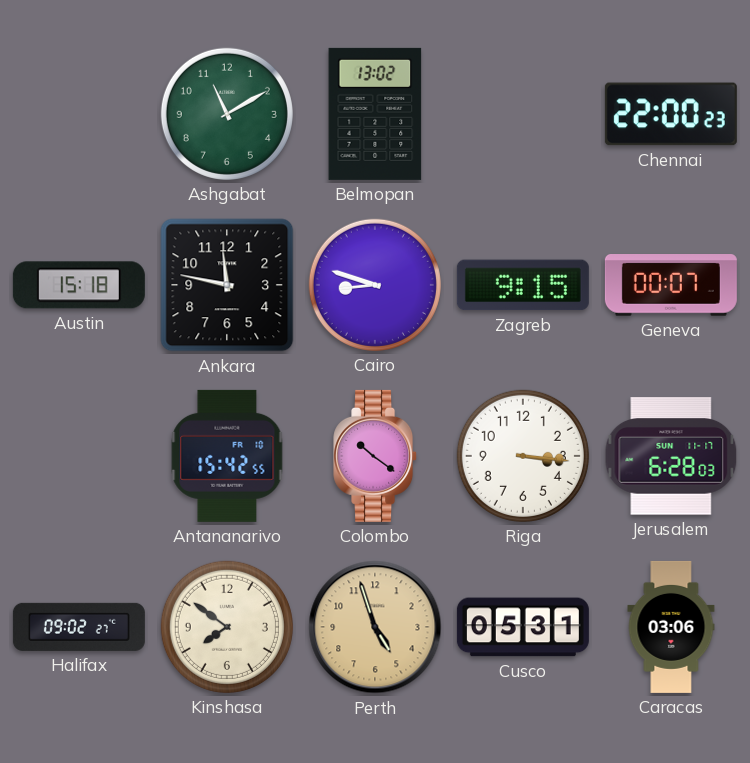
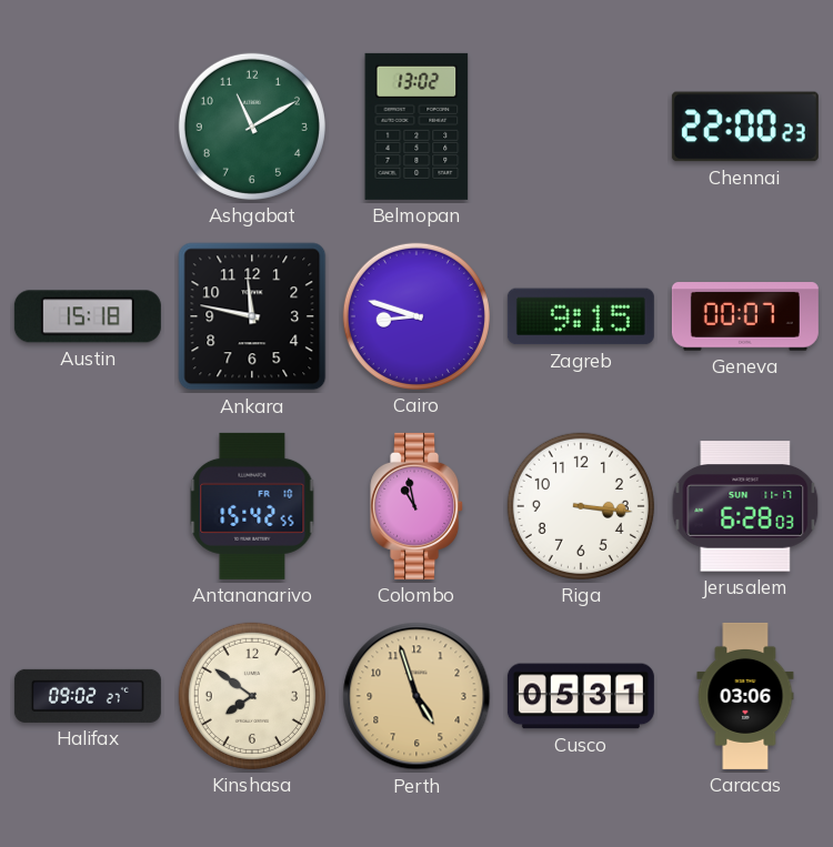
Colombo: 10:21 -> 10:58 (418, 506)
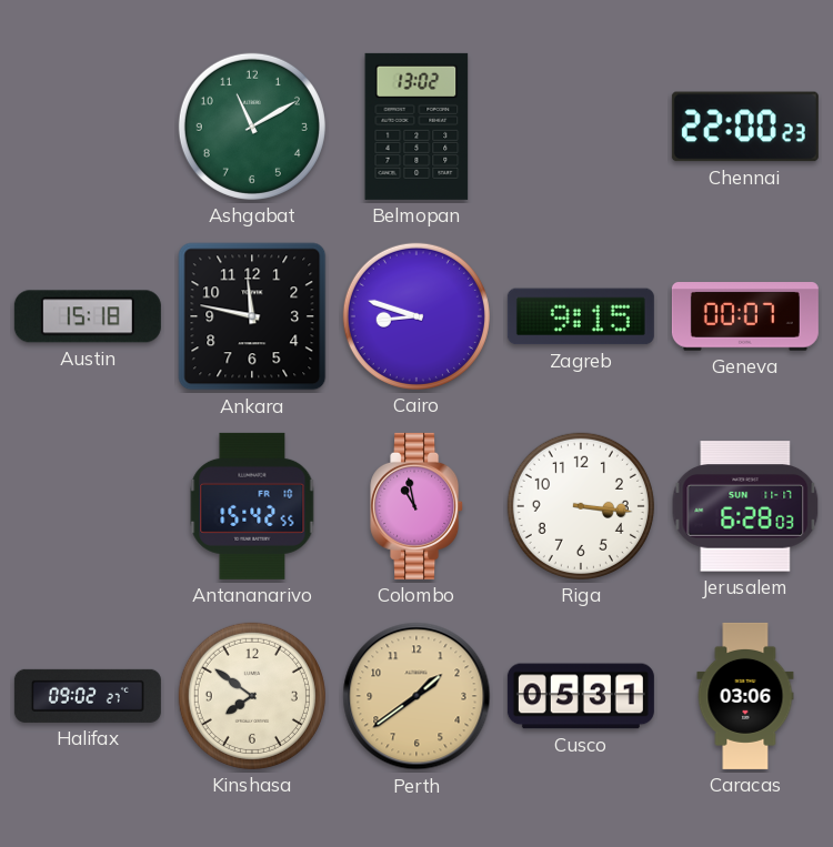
Perth: 4:57 -> 1:39 (416, 696)
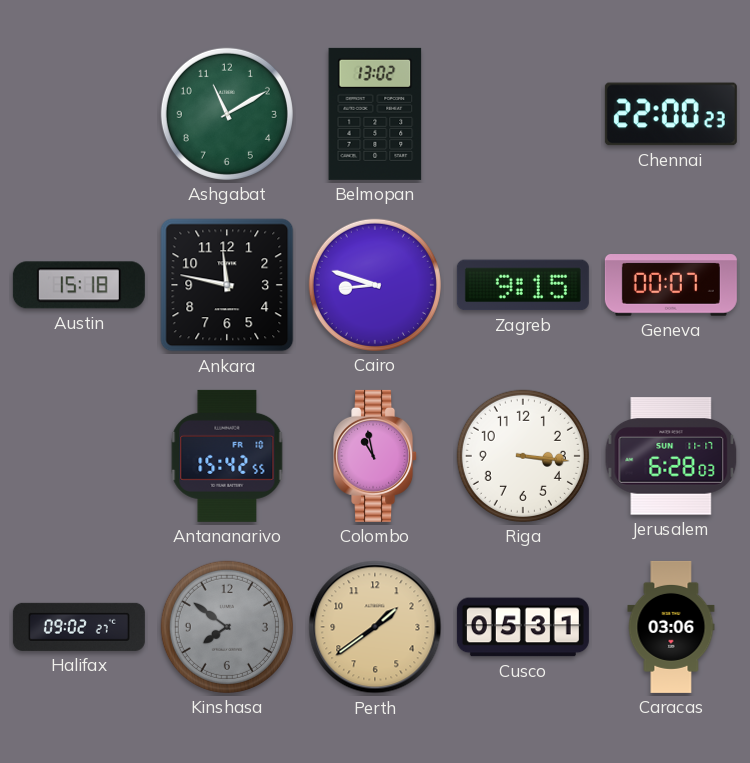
Kinshasa dial: cream -> grey (227, 627)
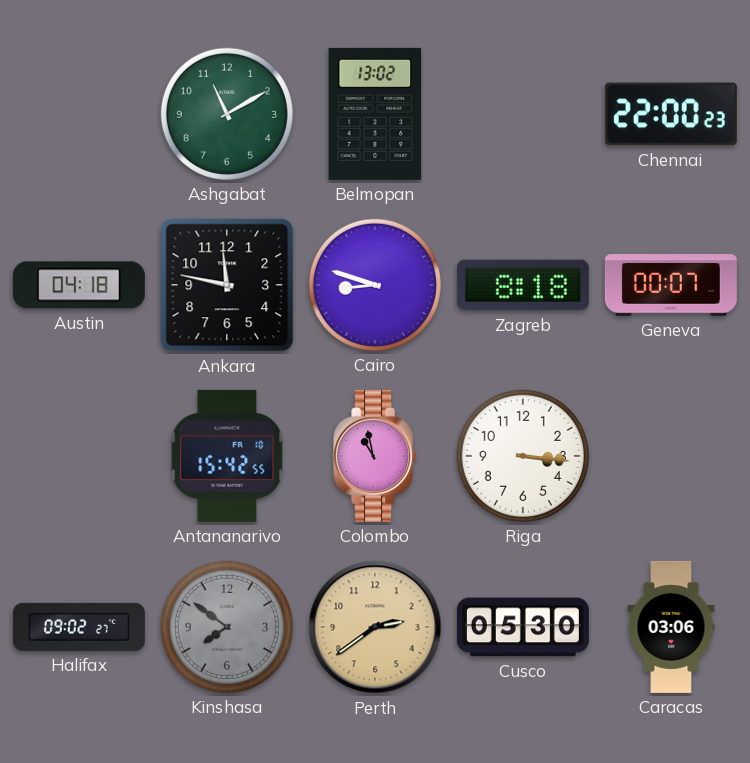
Austin: 15:18 -> 04:18 (79, 285)
Zagreb: 9:15 -> 8:18 (523, 285)
Jerusalem: 6:28 -> none (671, 456)
Perth: 1:39 -> 2:39 (375, 627)
Cusco: 05:31 -> 05:30 (523, 627)
